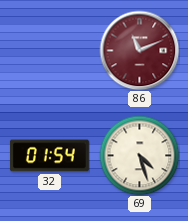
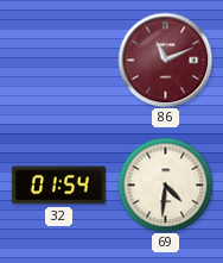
69: 4:27 -> 4:31 (165, 184)
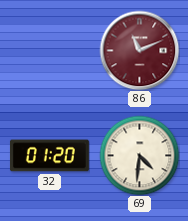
32: 01:54 -> 01:20 (49, 156)
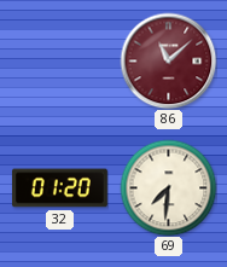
86: 11:11 -> 11:08 (168, 60)
69: 4:31 -> 7:31 (168, 187)
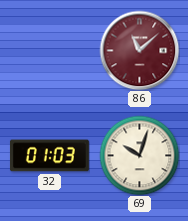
32: 01:20 -> 01:03 (49, 156)
69: 7:31 -> 10:03 (139, 155)
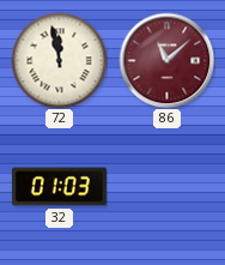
72: none -> 11:58 (59, 60)
69: 10:03 -> none (139, 155)
